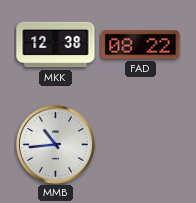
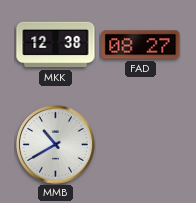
FAD: 08:22 -> 08:27 (141, 45)
MMB: 10:44 -> 10:40 (55, 144)
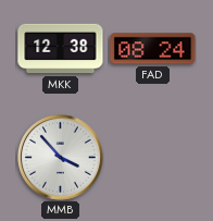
FAD: 08:27 -> 08:24 (153, 49)
MMB: 10:40 -> 3:53 (60, 157)
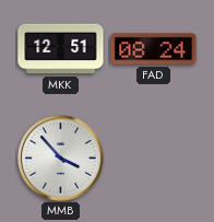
MKK: 12:38 -> 12:51 (61, 49)
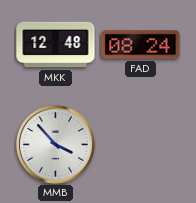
MKK: 12:51 -> 12:48 (56, 45)
